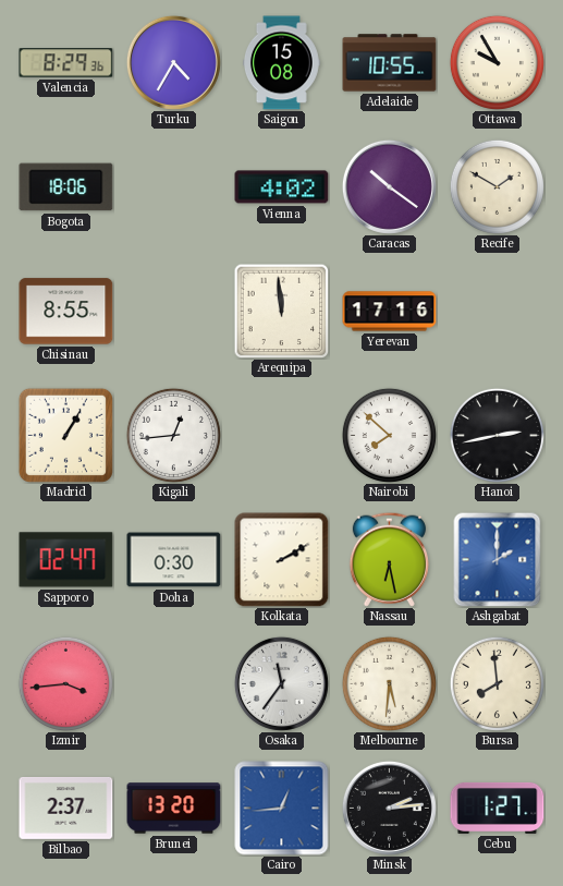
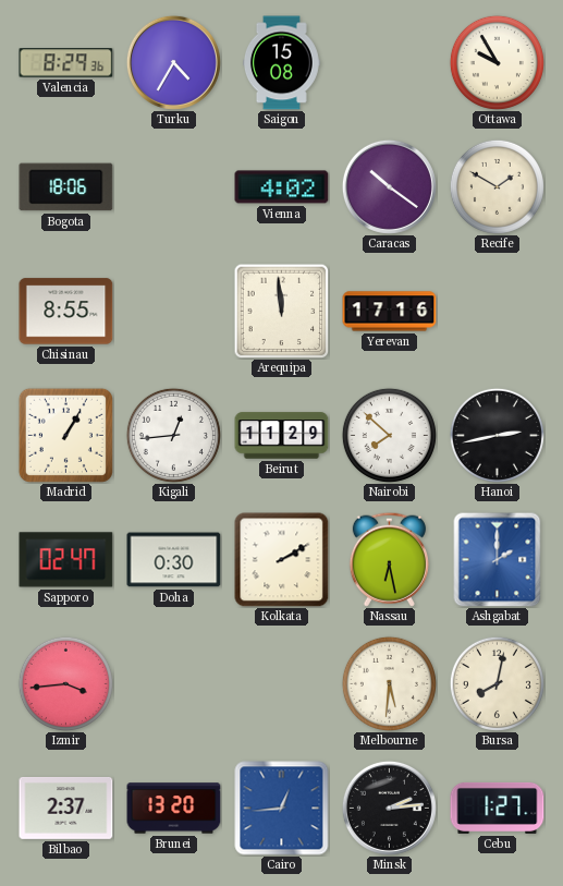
Adelaide: 10:55 -> none (390, 63)
Beirut: none -> 11:29 (282, 436)
Osaka: 11:36 -> none (281, 683)
Bursa: 7:59 -> 8:02 (497, 683)
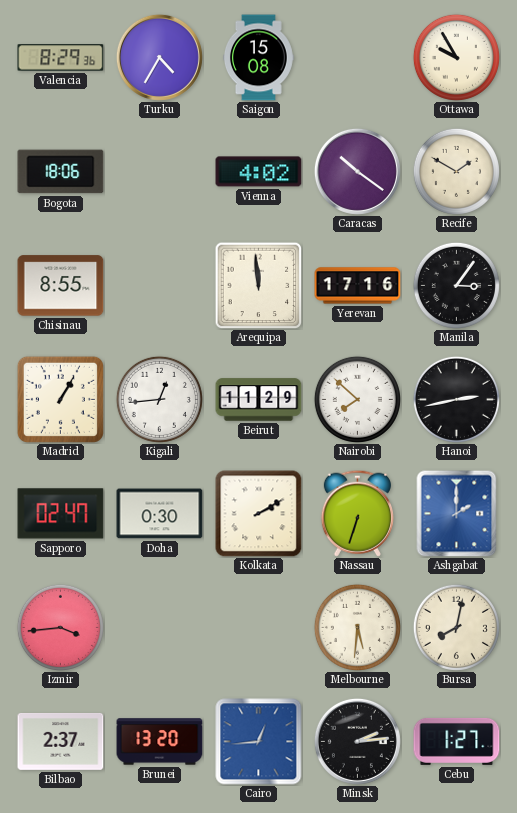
Manila: none -> 3:06 (456, 285)
Nassau: 6:28 -> 6:33 (357, 513)
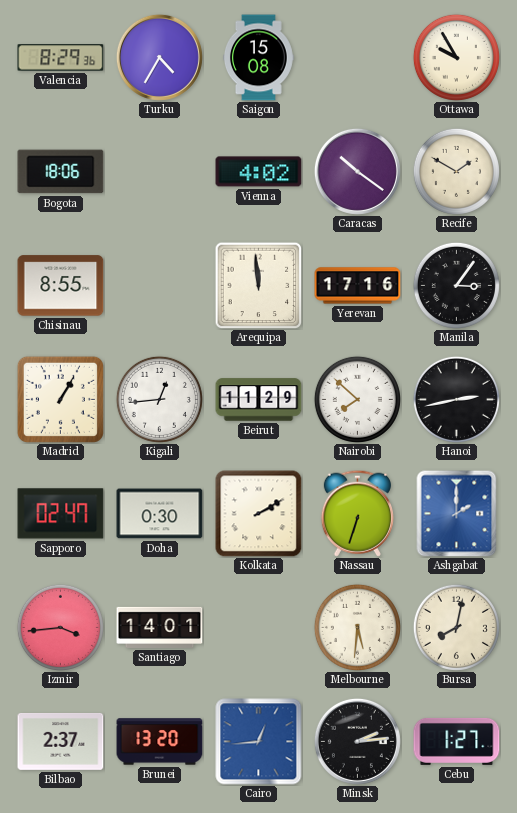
Santiago: none -> 14:01 (160, 627)
